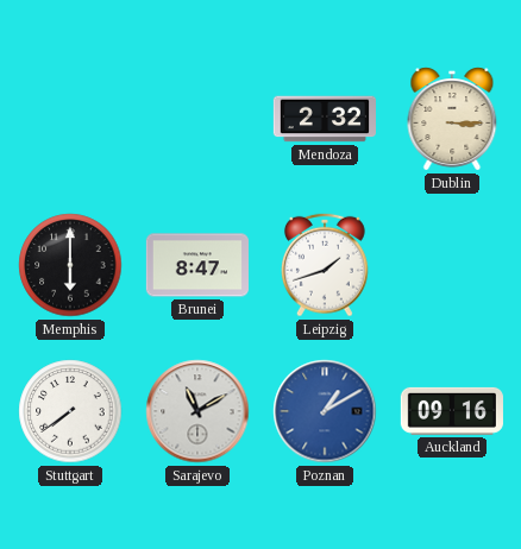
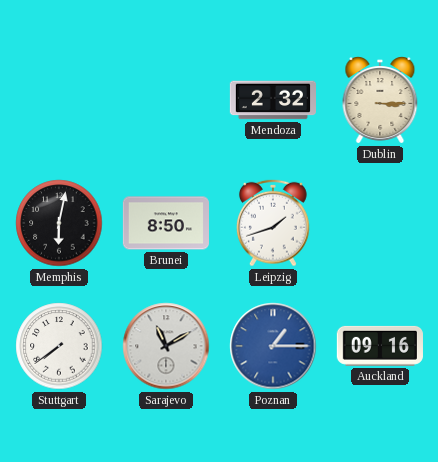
Memphis: 6:00 -> 6:02 (59, 223)
Brunei: 8:47 -> 8:50 (165, 223)
Poznan: 1:10 -> 1:15 (273, 346)
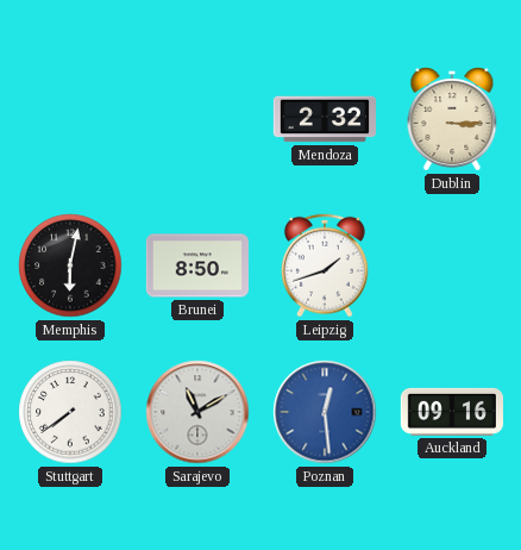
Poznan: 1:15 -> 12:29 (325, 412)
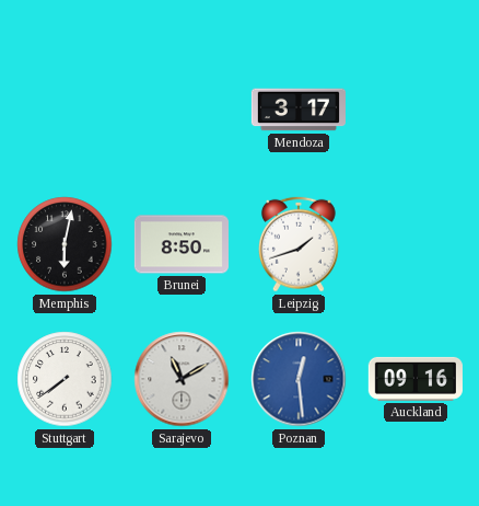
Mendoza: 2:32 -> 3:17 (297, 110)
Dublin: 3:15 -> none (452, 119)
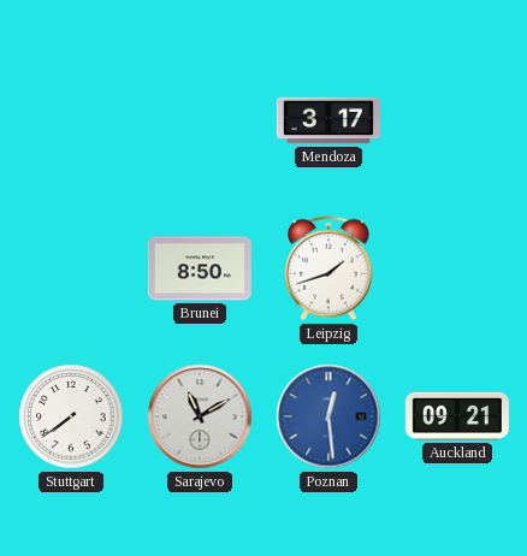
Memphis: 6:02 -> none (65, 244)
Auckland: 09:16 -> 09:21 (457, 416)
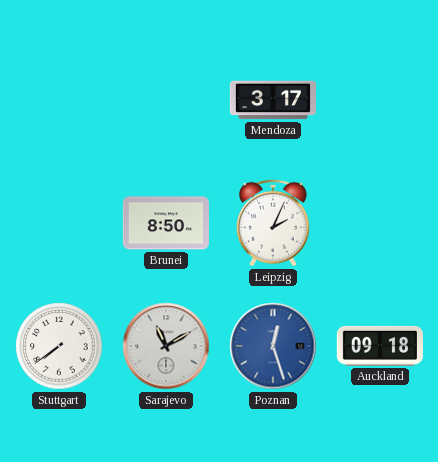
Leipzig: 1:42 -> 2:04 (274, 223)
Poznan: 12:29 -> 12:27 (273, 346)
Auckland: 09:21 -> 09:18 (380, 346)
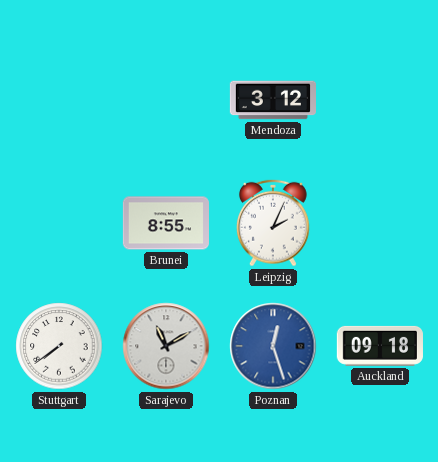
Mendoza: 3:17 -> 3:12 (272, 100)
Brunei: 8:50 -> 8:55 (165, 223)
